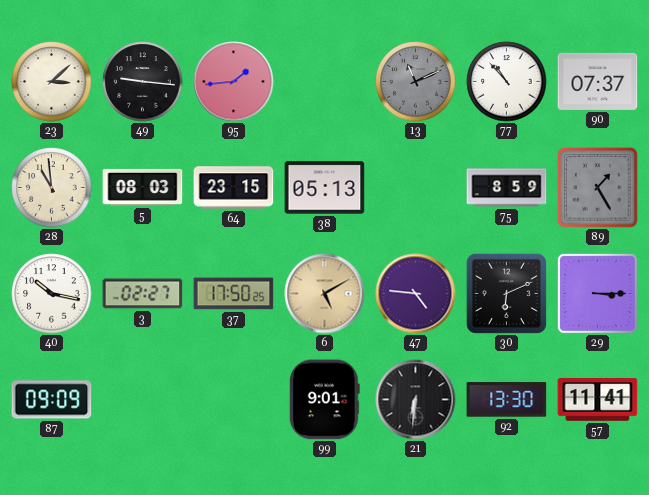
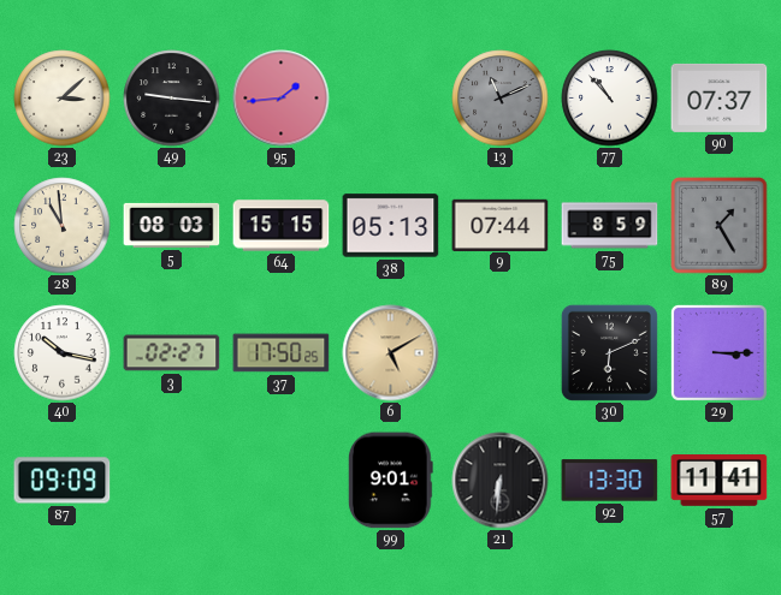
64: 23:15 -> 15:15 (282, 226)
9: none -> 07:44 (501, 225)
47: 4:46 -> none (416, 294)
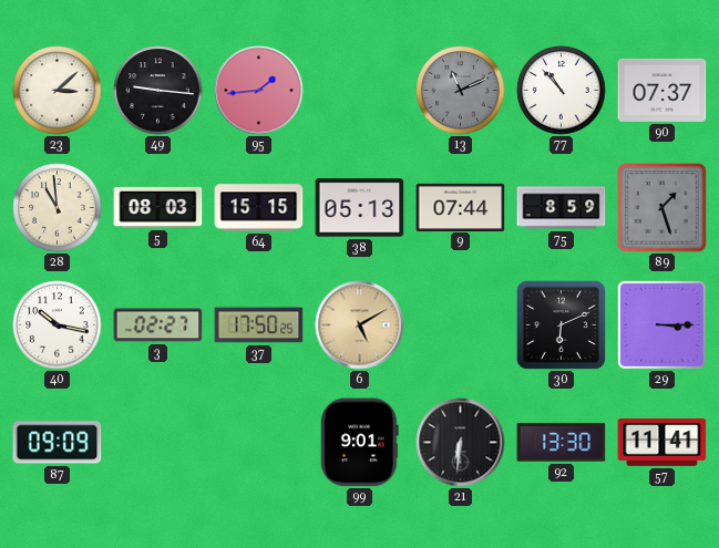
89: 1:25 -> 1:27 (662, 208)
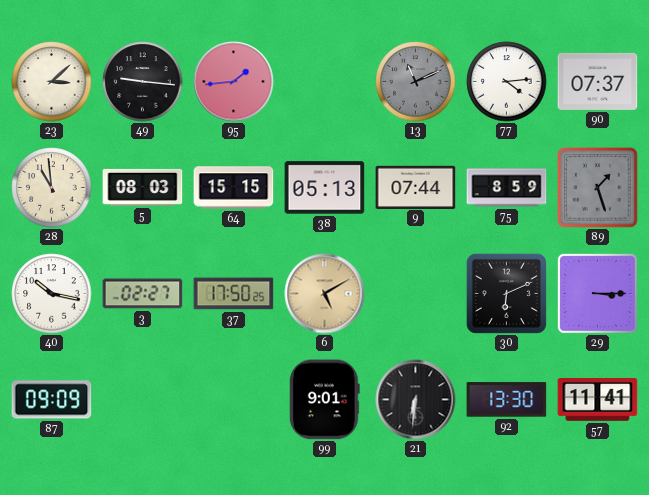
77: 10:53 -> 4:14 (507, 82)
